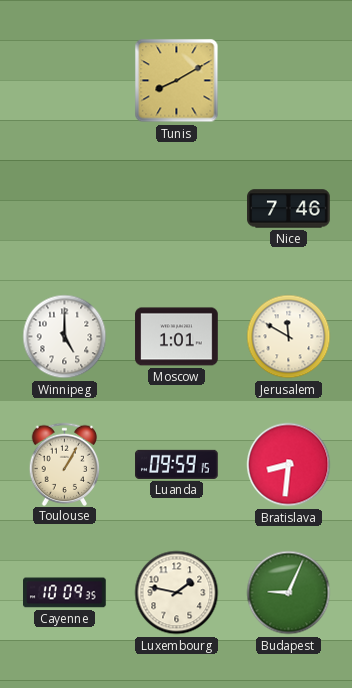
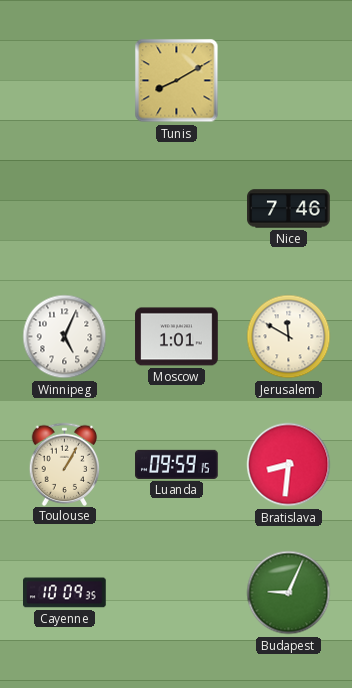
Winnipeg: 5:00 -> 5:04 (65, 337)
Luxembourg: 1:47 -> none (177, 593)
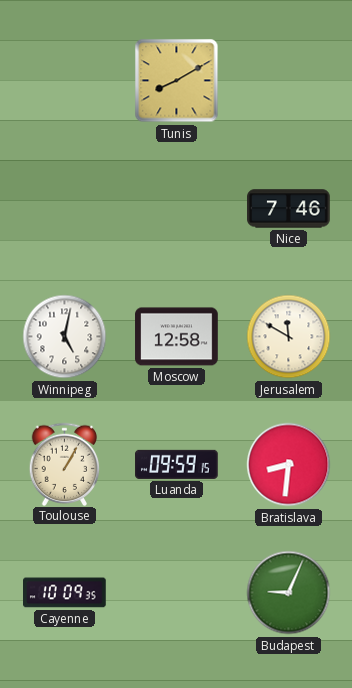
Winnipeg: 5:04 -> 5:02 (65, 337)
Moscow: 1:01 -> 12:58 (177, 337)
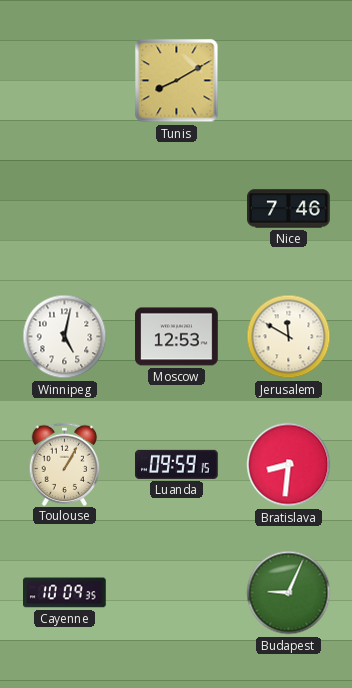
Moscow: 12:58 -> 12:53 (177, 337)
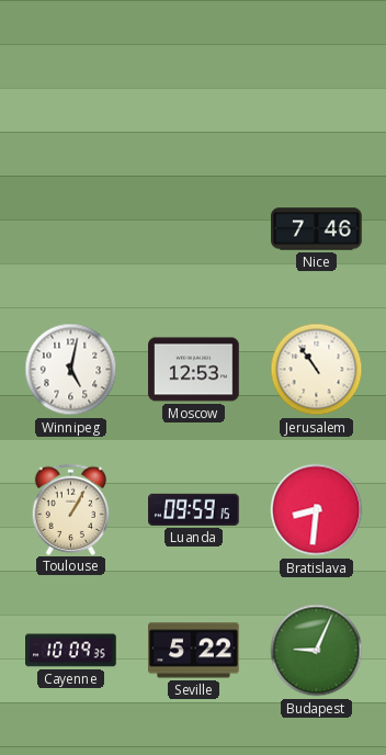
Tunis: 8:10 -> none (177, 81)
Jerusalem: 11:50 -> 10:54 (317, 370)
Seville: none -> 5:22 (194, 651)
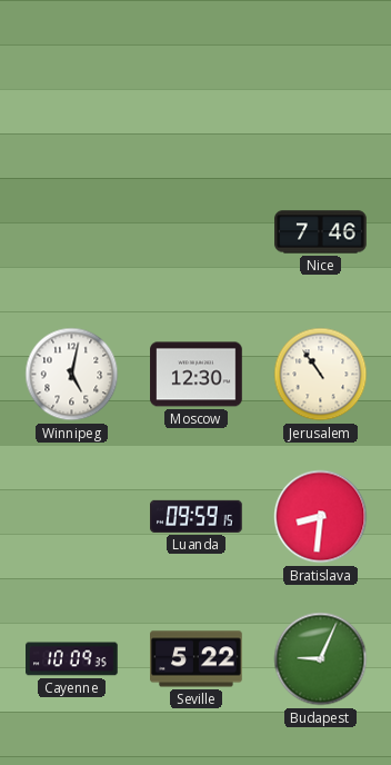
Moscow: 12:53 -> 12:30 (197, 375)
Toulouse: 1:05 -> none (71, 509)
